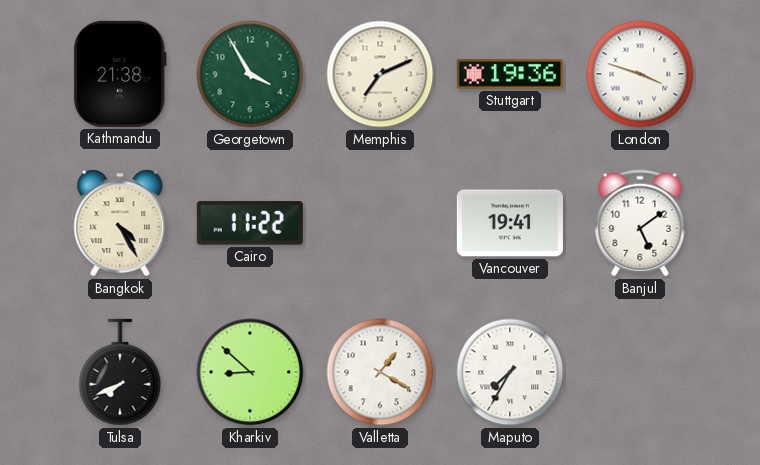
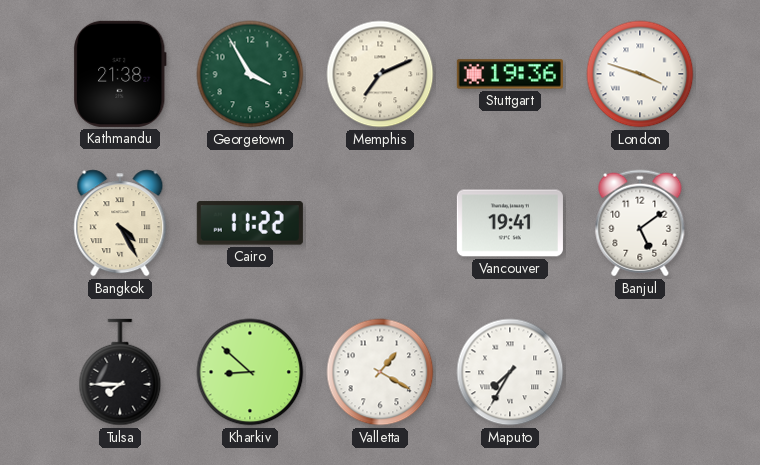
Tulsa: 7:41 -> 7:45 (120, 372)
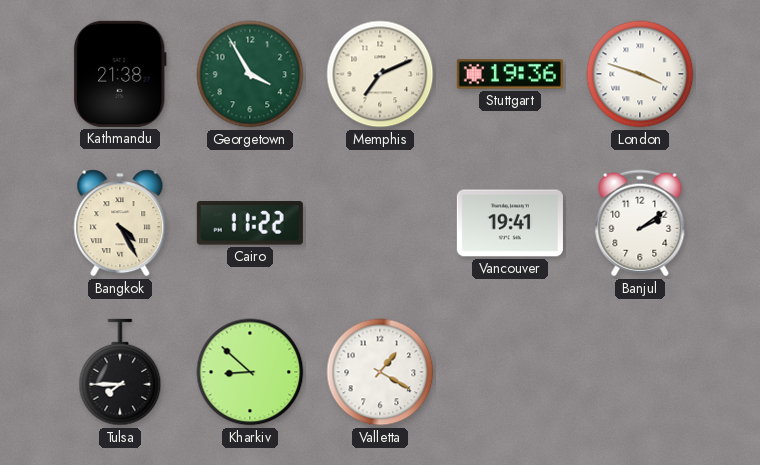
Banjul: 5:09 -> 2:09 (640, 223)
Maputo: 7:35 -> none (510, 372)
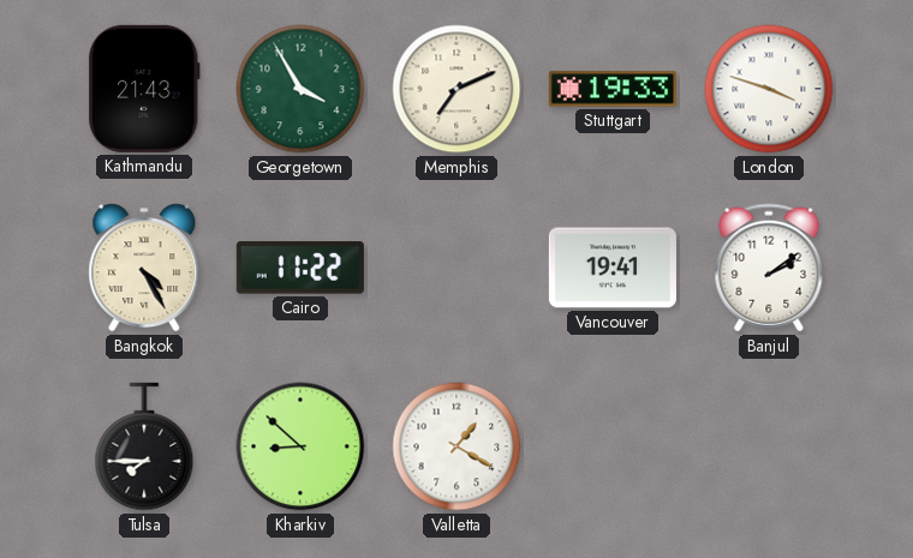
Kathmandu: 21:38 -> 21:43 (145, 89)
Stuttgart: 19:36 -> 19:33 (613, 89)
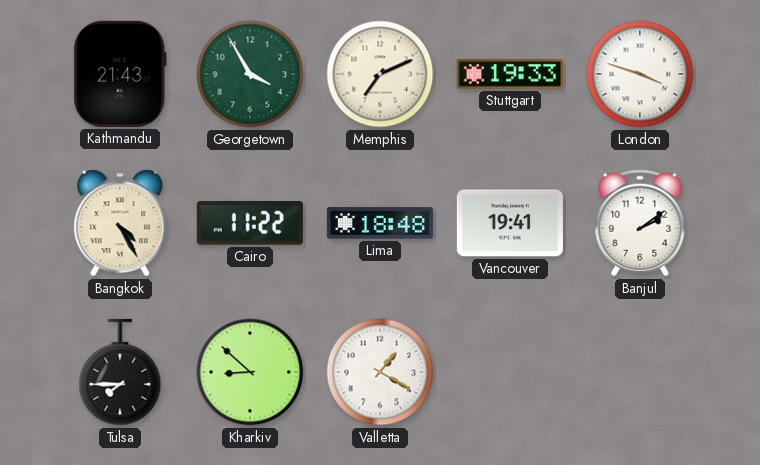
Lima: none -> 18:48 (380, 223)
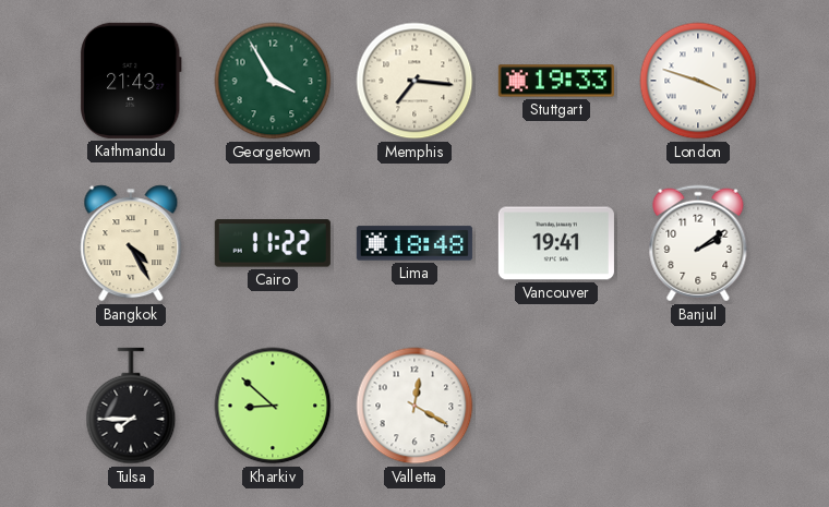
Memphis: 7:11 -> 7:16 (414, 81)
Valletta: 1:20 -> 12:20 (414, 406)
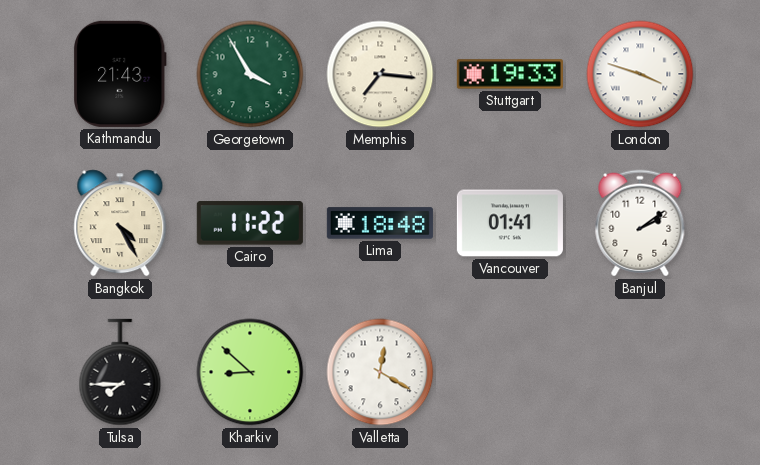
Vancouver: 19:41 -> 01:41 (510, 223)
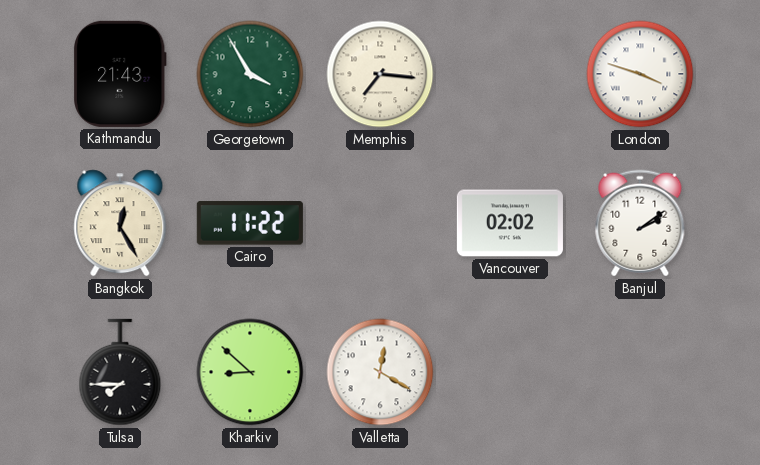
Stuttgart: 19:33 -> none (510, 74)
Bangkok: 4:25 -> 12:25 (120, 223)
Lima: 18:48 -> none (380, 223)
Vancouver: 01:41 -> 02:02 (510, 223)
